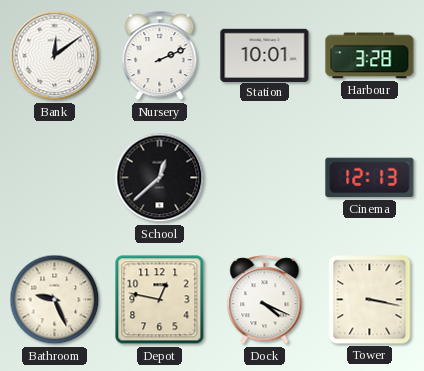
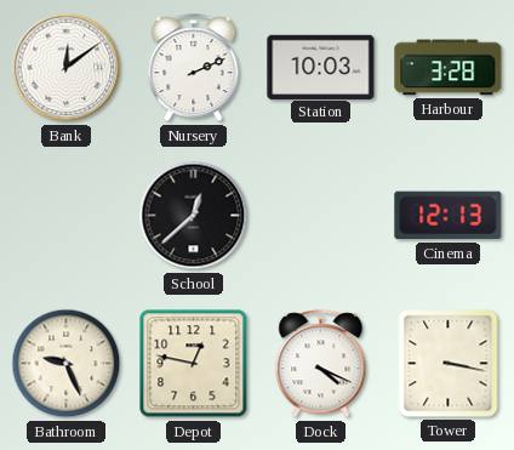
Station: 10:01 -> 10:03 (321, 67)
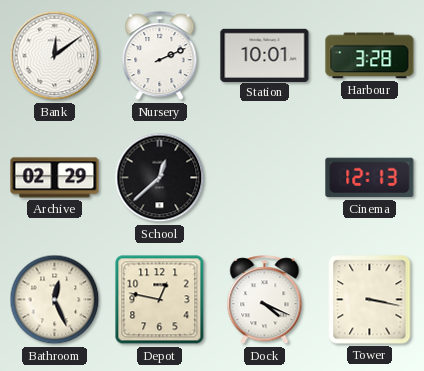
Station: 10:03 -> 10:01 (265, 55)
Archive: none -> 02:29 (55, 178)
Bathroom: 9:26 -> 12:26 (55, 300)
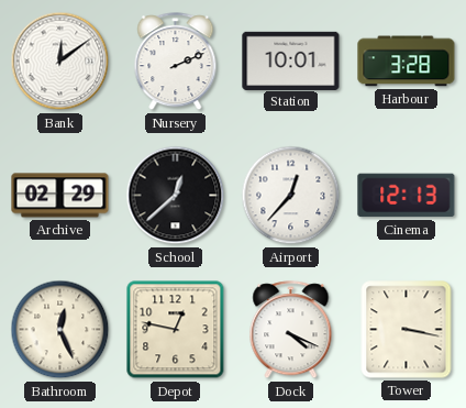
Airport: none -> 12:37 (291, 196)
